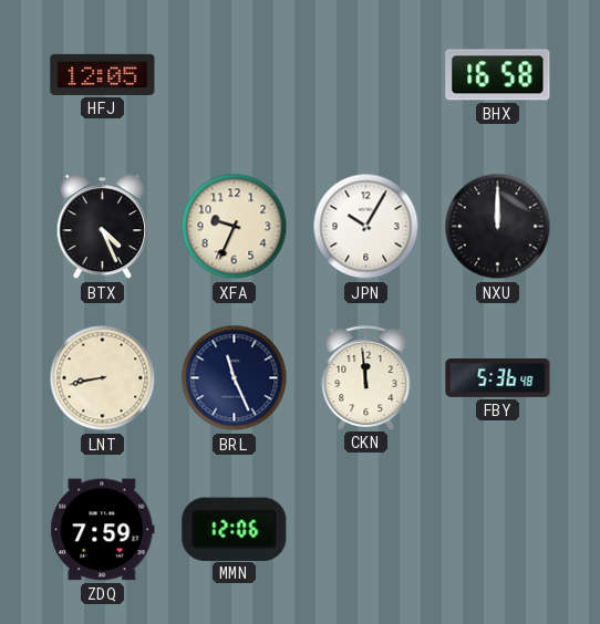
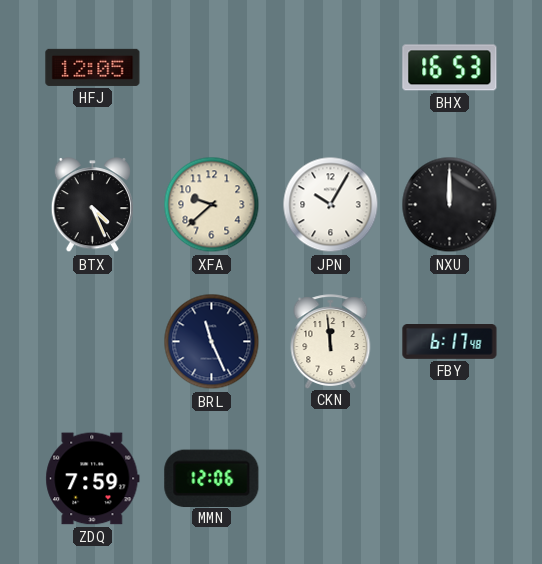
BHX: 16:58 -> 16:53 (450, 68)
XFA: 9:34 -> 9:38 (212, 205)
LNT: 8:43 -> none (103, 378)
FBY: 5:36 -> 6:17 (450, 342)
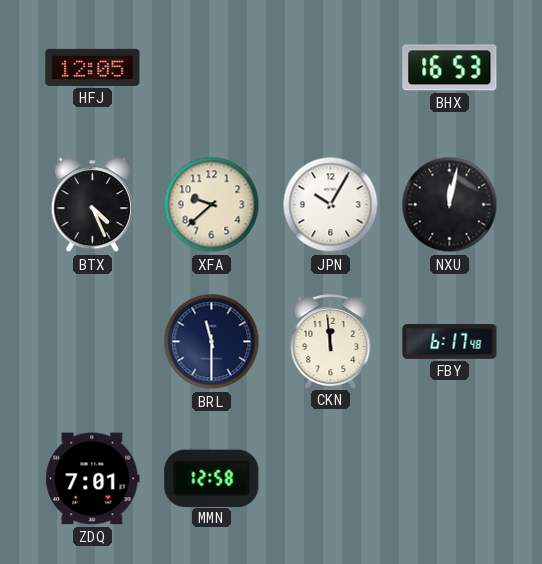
NXU: 12:00 -> 12:02 (450, 205)
BRL: 11:26 -> 11:30 (212, 342)
ZDQ: 7:59 -> 7:01 (93, 479)
MMN: 12:06 -> 12:58 (212, 478)
